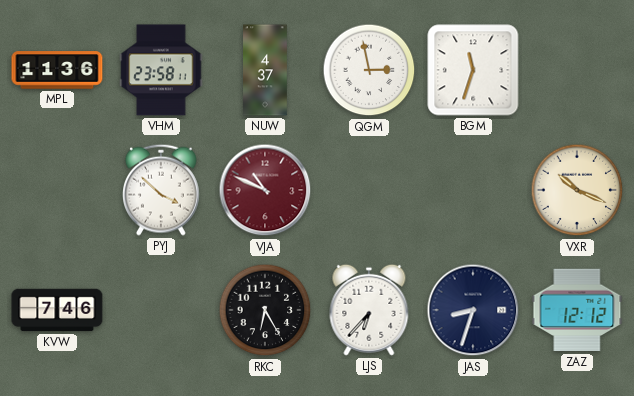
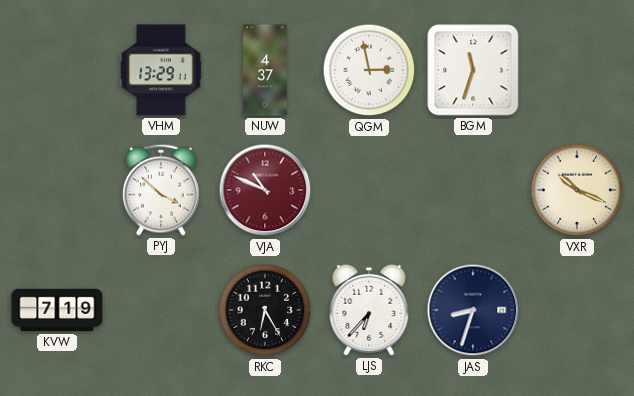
MPL: 11:36 -> none (57, 70)
VHM: 23:58 -> 13:29 (161, 70)
KVW: 7:46 -> 7:19 (57, 310)
ZAZ: 12:12 -> none (577, 310)
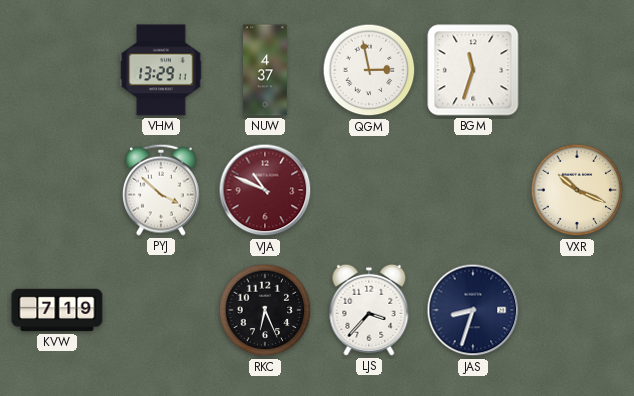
RKC: 6:25 -> 6:26 (265, 310)
LJS: 6:37 -> 3:37 (369, 310)
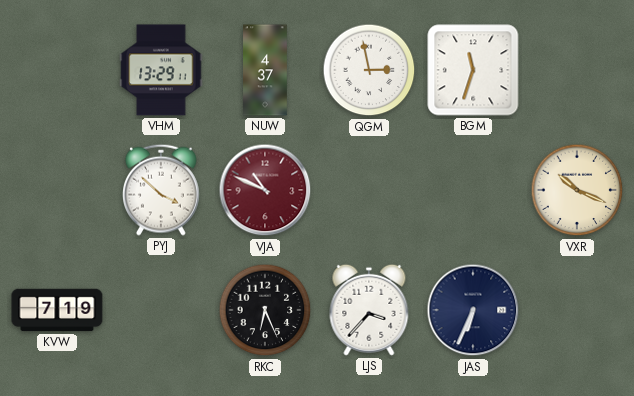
JAS: 8:33 -> 6:34 (473, 310)
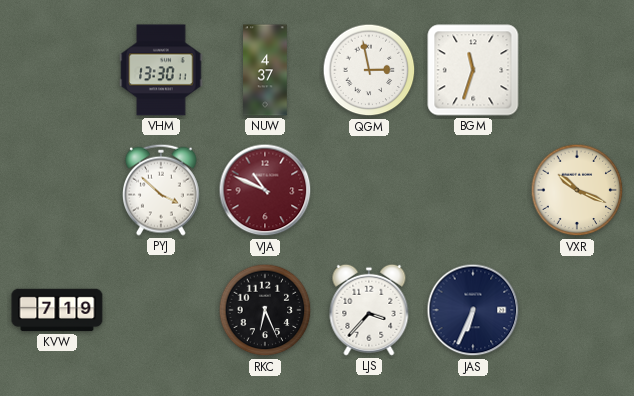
VHM: 13:29 -> 13:30 (161, 70)
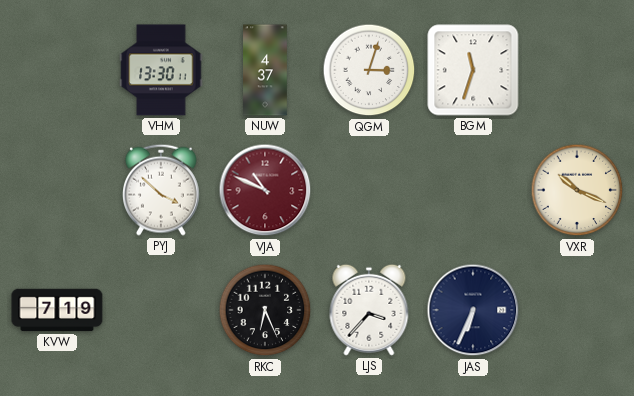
QGM: 2:58 -> 3:03 (369, 70)
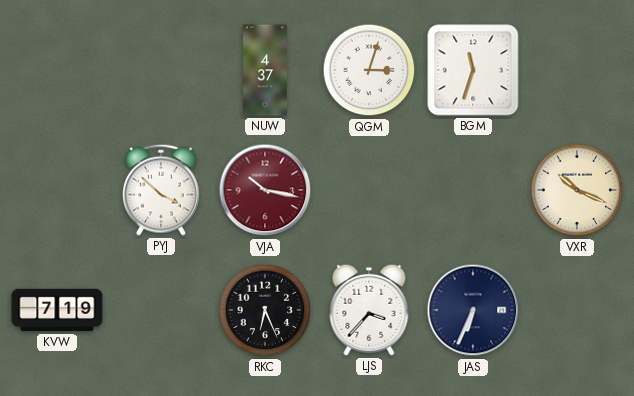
VHM: 13:30 -> none (161, 70)
VJA: 10:49 -> 10:17 (265, 190)
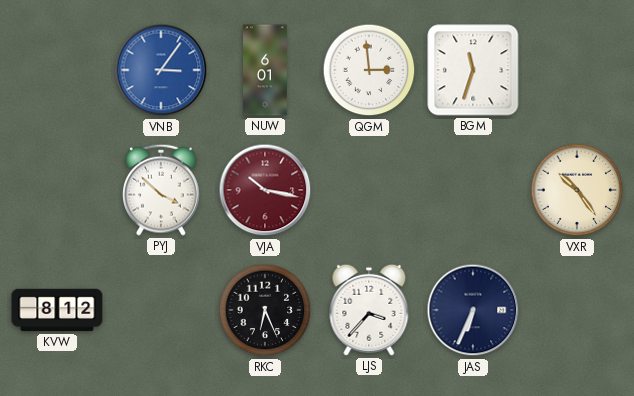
VNB: none -> 3:06 (161, 70)
NUW: 4:37 -> 6:01 (265, 70)
QGM: 3:03 -> 2:59 (369, 70)
VXR: 10:19 -> 10:24 (577, 190)
KVW: 7:19 -> 8:12 (57, 310)
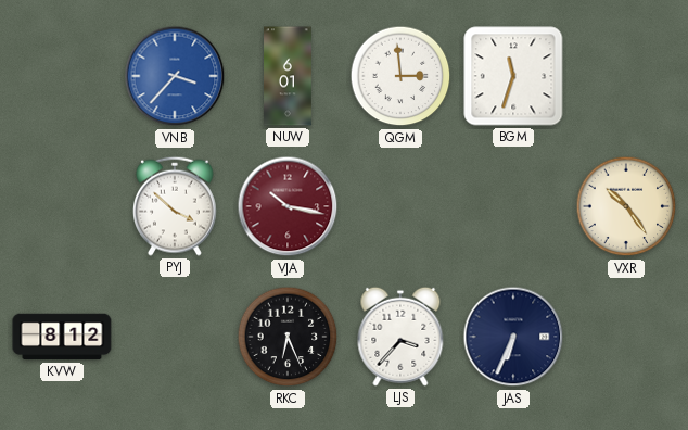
VNB: 3:06 -> 3:37 (175, 76)
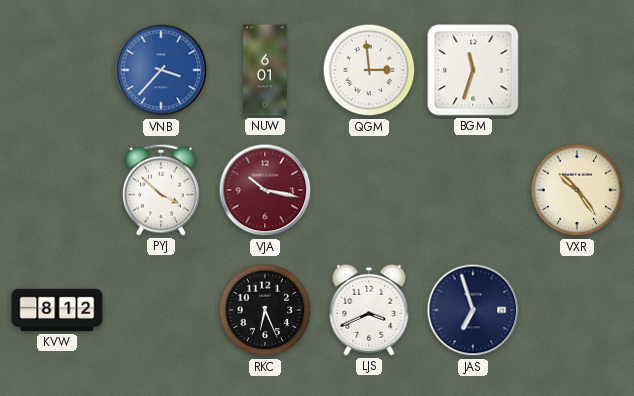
LJS: 3:37 -> 3:41 (369, 310)
JAS: 6:34 -> 6:57 (473, 310)
